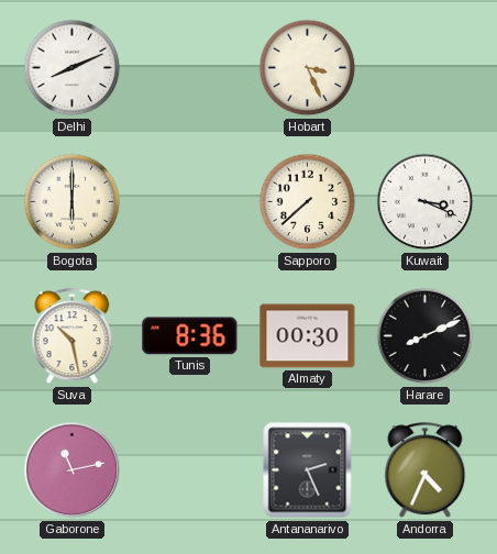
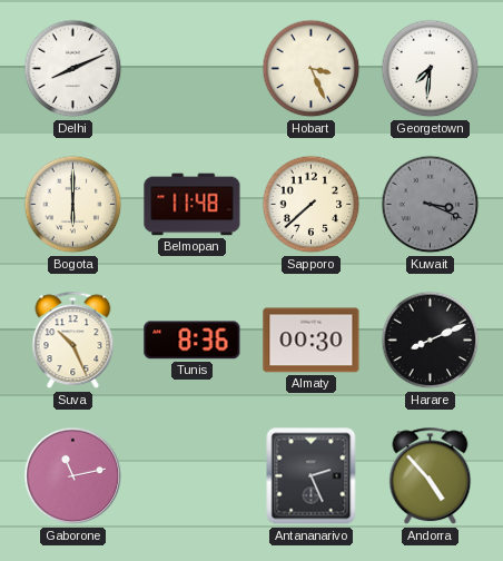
Georgetown: none -> 7:31 (431, 69)
Belmopan: none -> 11:48 (193, 205)
Kuwait dial: white -> grey (431, 205)
Suva: 10:28 -> 10:26 (73, 341)
Andorra: 4:34 -> 4:53 (431, 476)
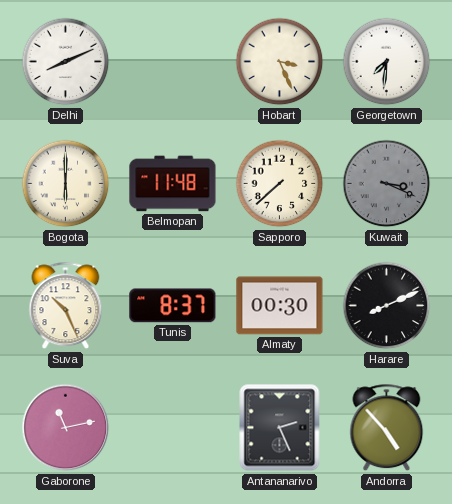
Tunis: 8:36 -> 8:37 (173, 306)
